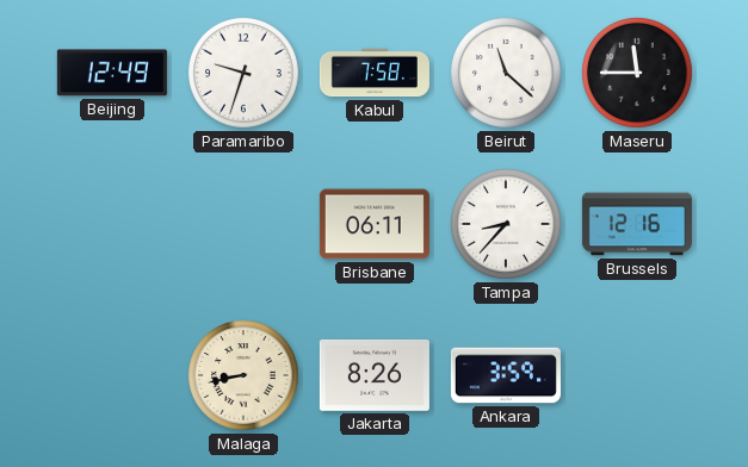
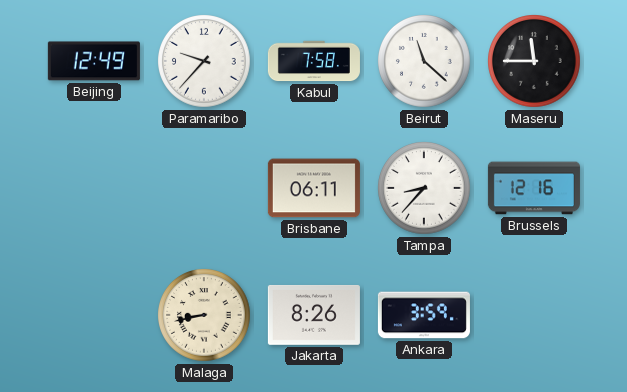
Paramaribo: 9:33 -> 9:37 (205, 62)
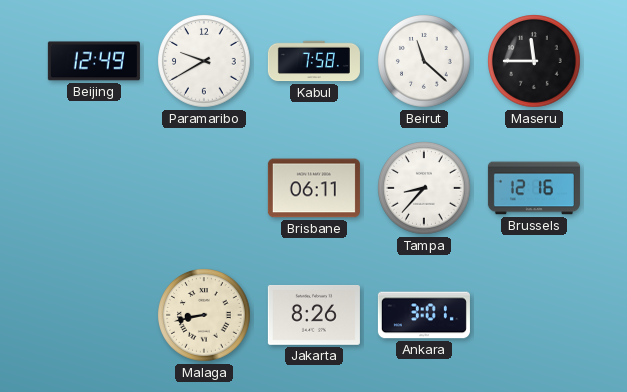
Paramaribo: 9:37 -> 9:40 (205, 62)
Ankara: 3:59 -> 3:01 (424, 315)
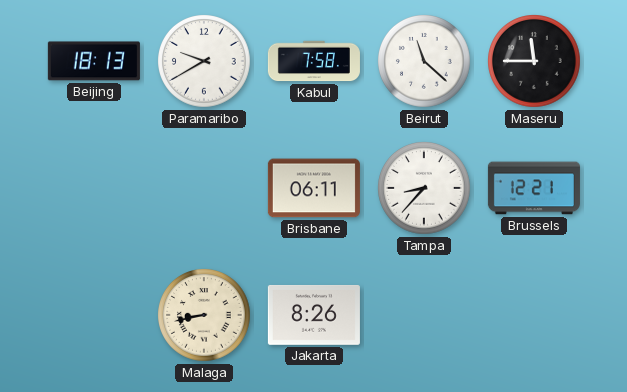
Beijing: 12:49 -> 18:13 (94, 61)
Brussels: 12:16 -> 12:21 (534, 188)
Ankara: 3:01 -> none (424, 315)
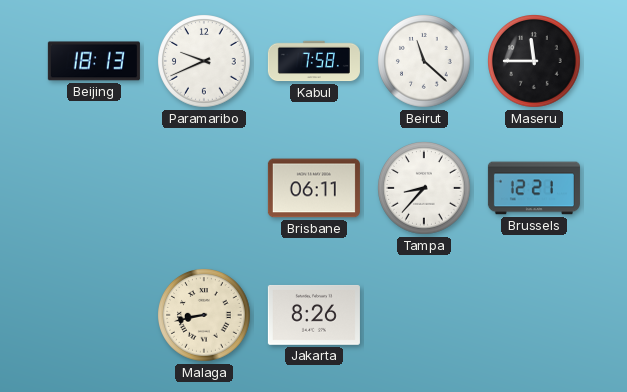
Paramaribo: 9:40 -> 9:41 (205, 62)
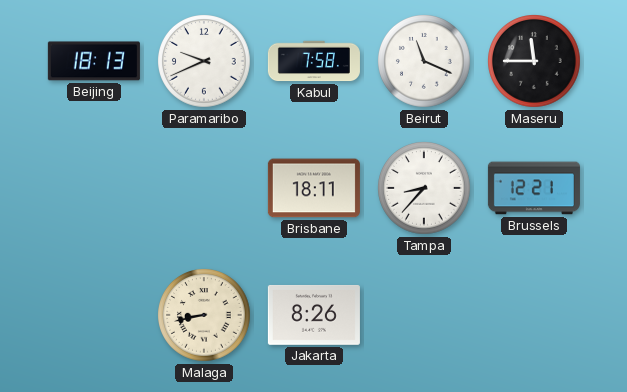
Beirut: 11:22 -> 11:19 (425, 62)
Brisbane: 06:11 -> 18:11 (314, 188)
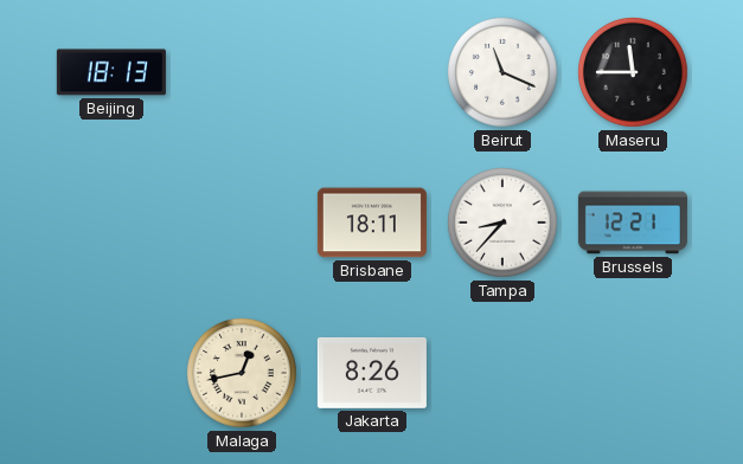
Paramaribo: 9:41 -> none (205, 62)
Kabul: 7:58 -> none (314, 61)
Malaga: 8:43 -> 12:43 (243, 374)
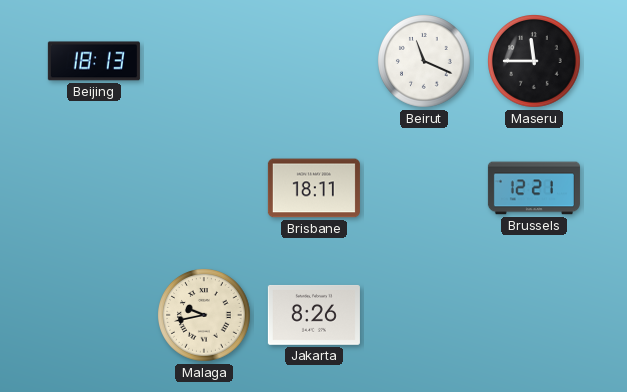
Tampa: 8:37 -> none (504, 224)
Malaga: 12:43 -> 9:43 (205, 316)
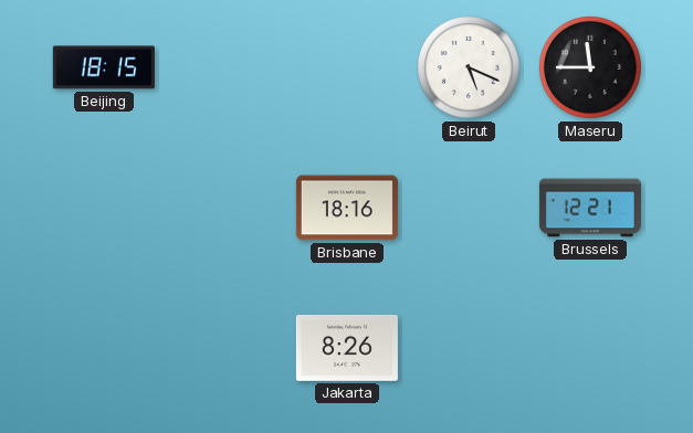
Beijing: 18:13 -> 18:15 (104, 67)
Beirut: 11:19 -> 5:19 (470, 68)
Brisbane: 18:11 -> 18:16 (347, 208)
Malaga: 9:43 -> none (205, 316)
